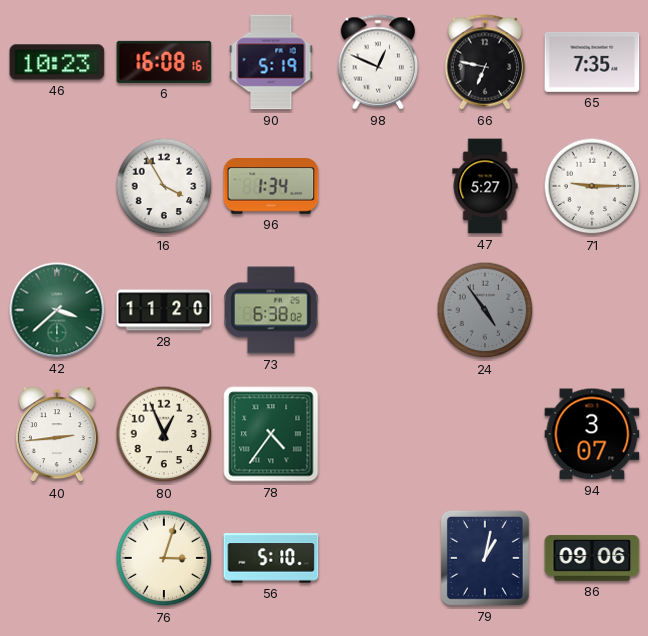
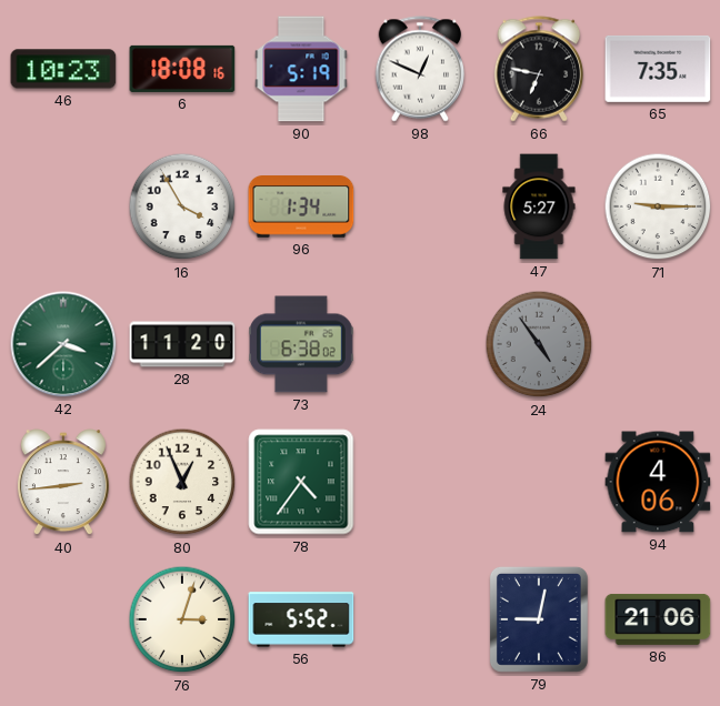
6: 16:08 -> 18:08 (182, 69)
94: 3:07 -> 4:06 (658, 482)
56: 5:10 -> 5:52 (301, 619)
79: 1:02 -> 9:02 (539, 619)
86: 09:06 -> 21:06 (658, 619)
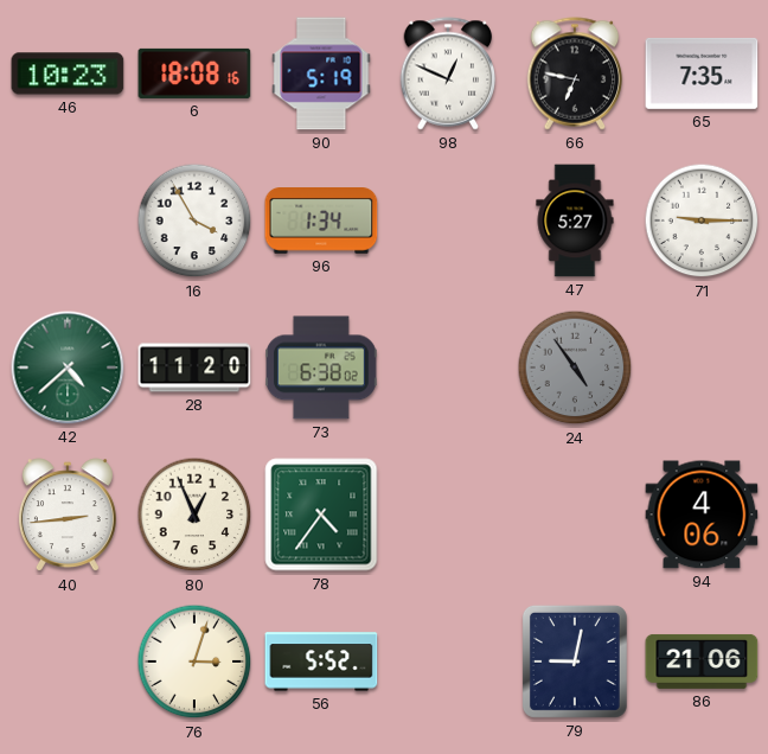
42: 3:38 -> 4:38 (68, 368)
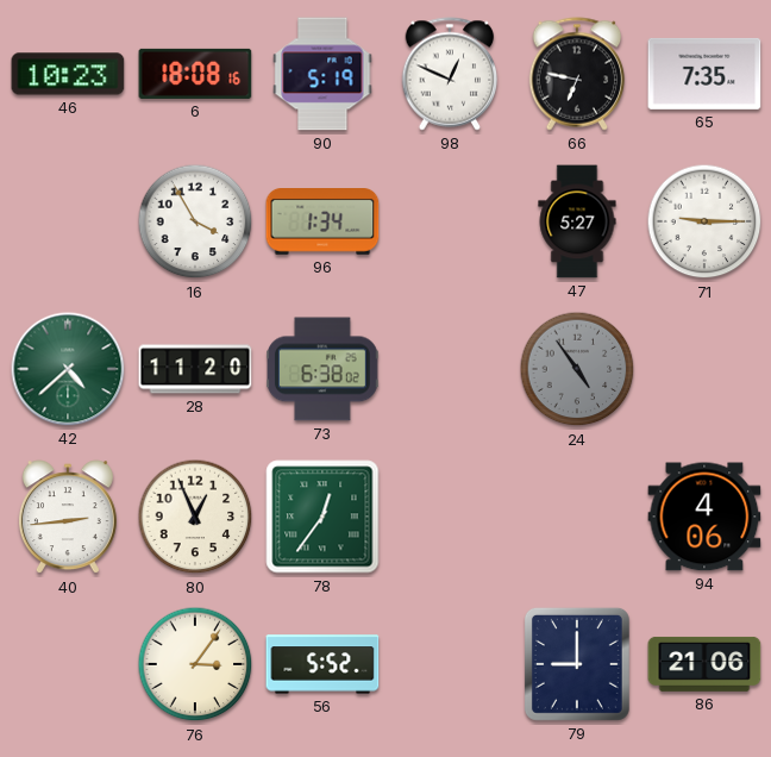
78: 4:36 -> 12:36 (322, 517)
76: 3:03 -> 3:06 (195, 664)
79: 9:02 -> 9:00 (577, 664)
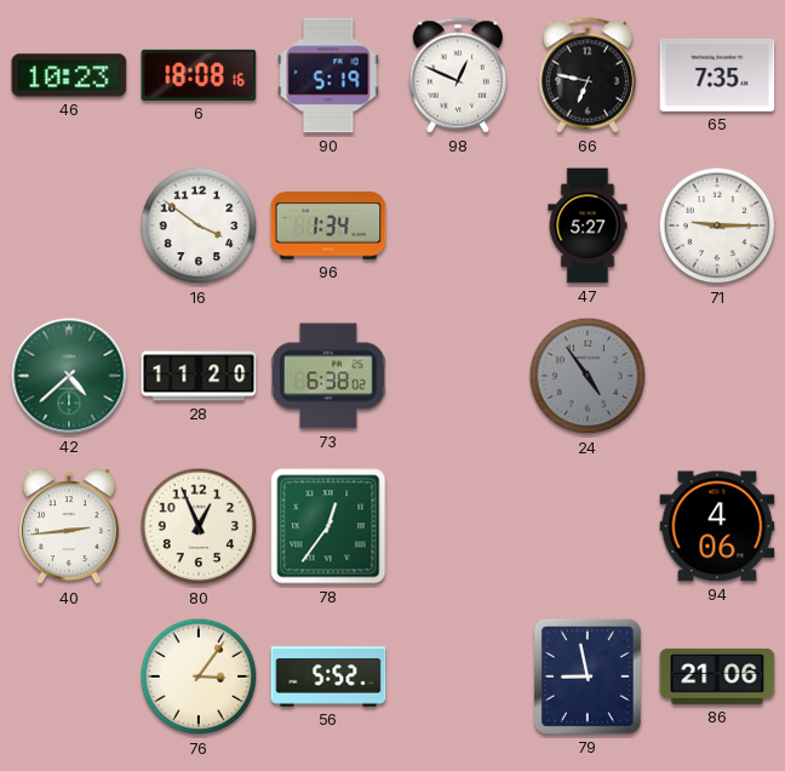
16: 3:55 -> 3:51 (199, 225)
79: 9:00 -> 8:58 (588, 676)
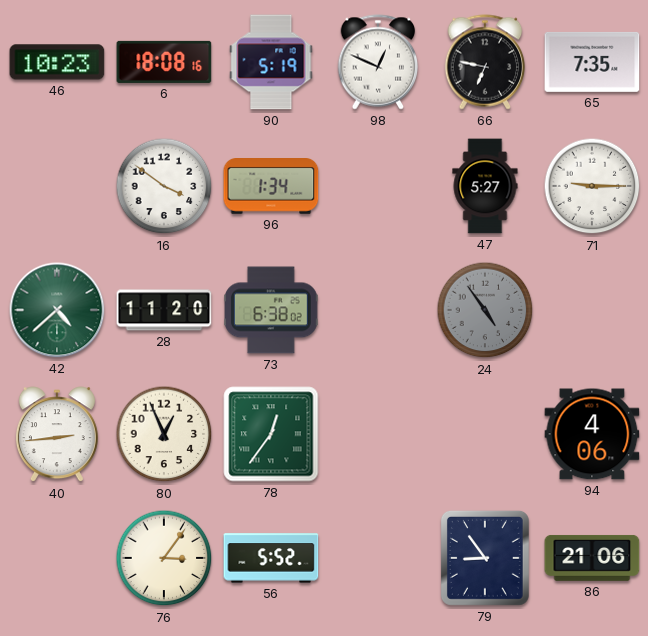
79: 8:58 -> 8:54 (485, 558)
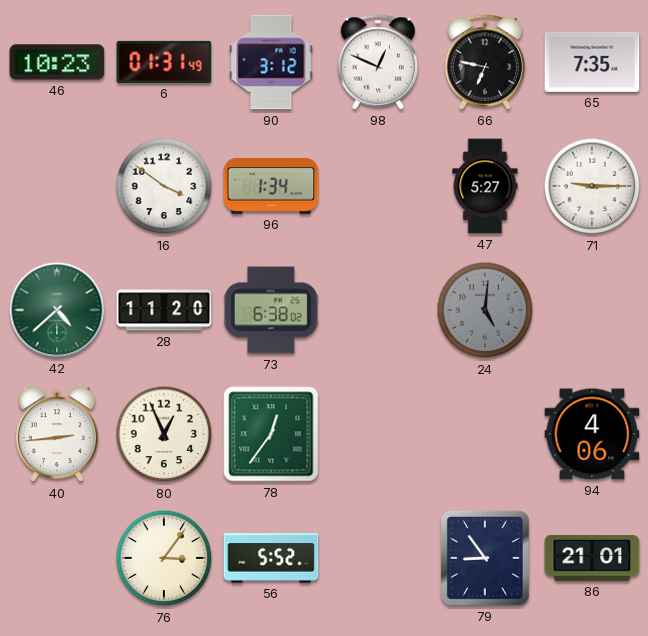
6: 18:08 -> 01:31 (164, 62)
90: 5:19 -> 3:12 (271, 62)
24: 4:54 -> 5:01 (485, 310)
86: 21:06 -> 21:01 (592, 558)
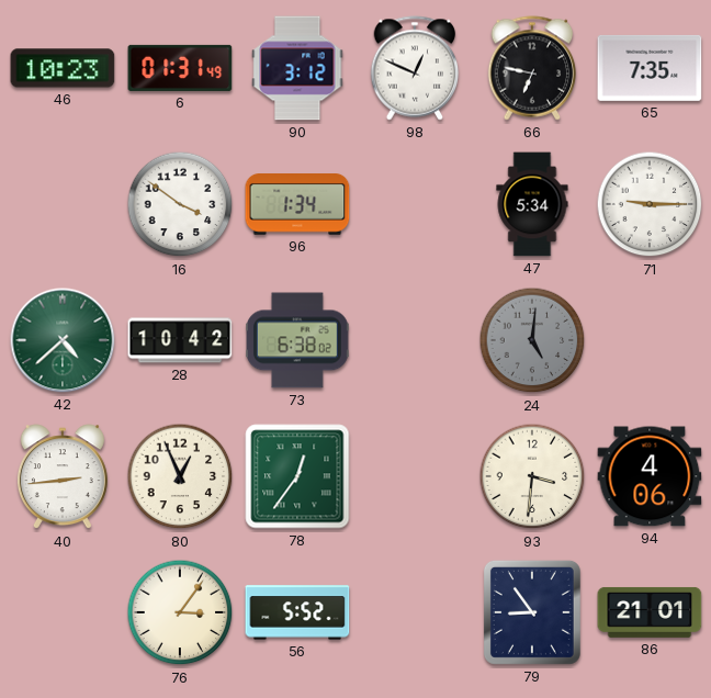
47: 5:27 -> 5:34 (532, 204)
28: 11:20 -> 10:42 (180, 340)
93: none -> 3:31 (532, 476)
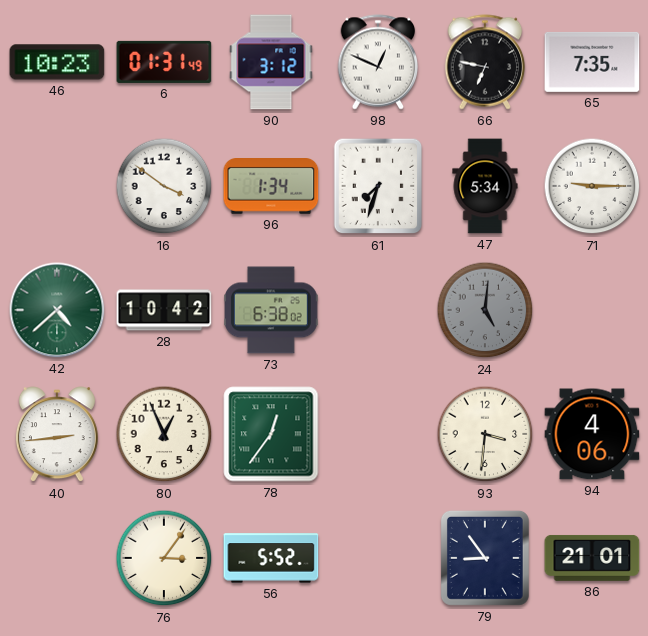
61: none -> 7:33 (378, 186)
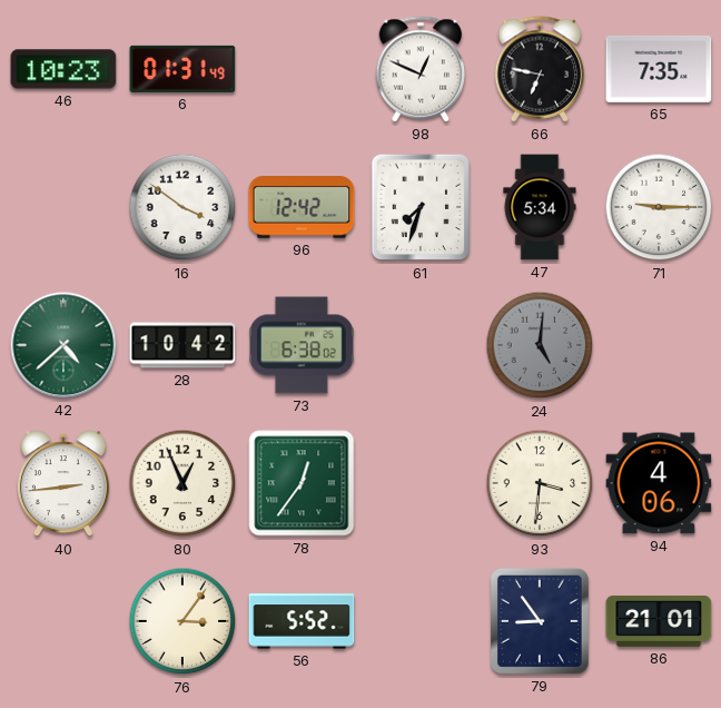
90: 3:12 -> none (271, 62)
96: 1:34 -> 12:42 (302, 207)
